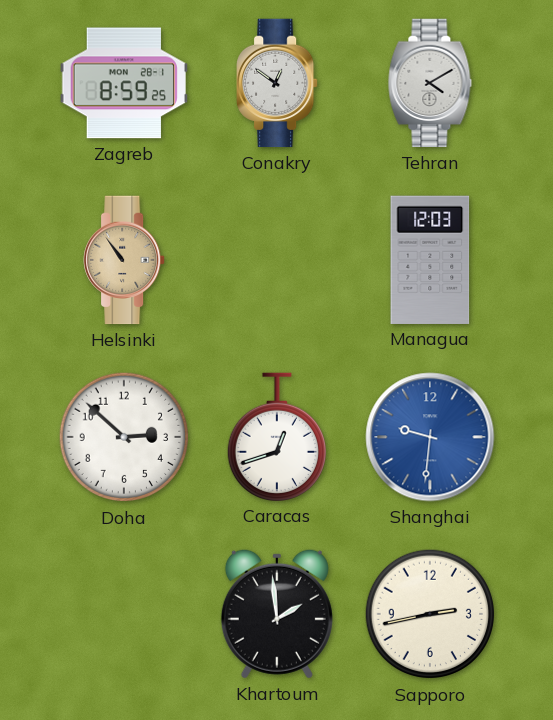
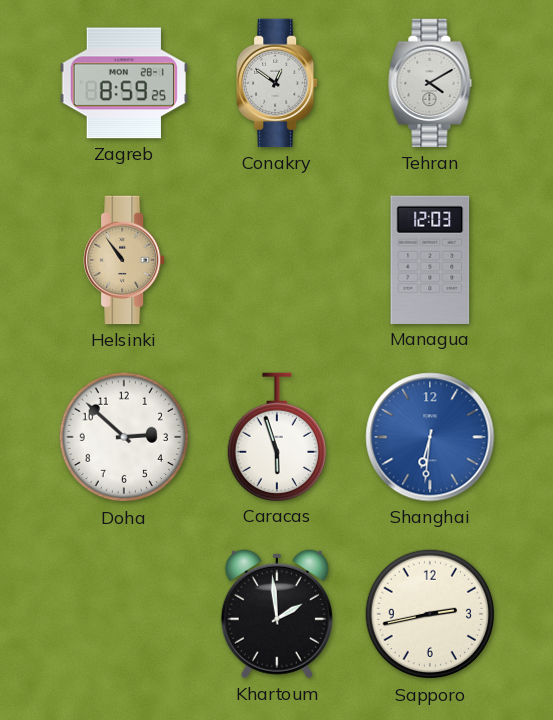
Caracas: 12:42 -> 5:57 (277, 437)
Shanghai: 9:31 -> 6:31 (430, 437)
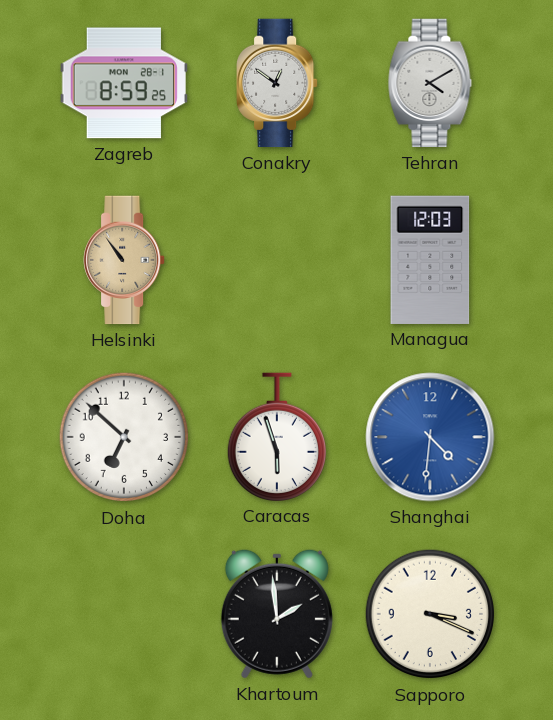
Doha: 2:52 -> 6:52 (124, 437)
Shanghai: 6:31 -> 4:31 (430, 437)
Sapporo: 2:43 -> 3:19 (430, 614)
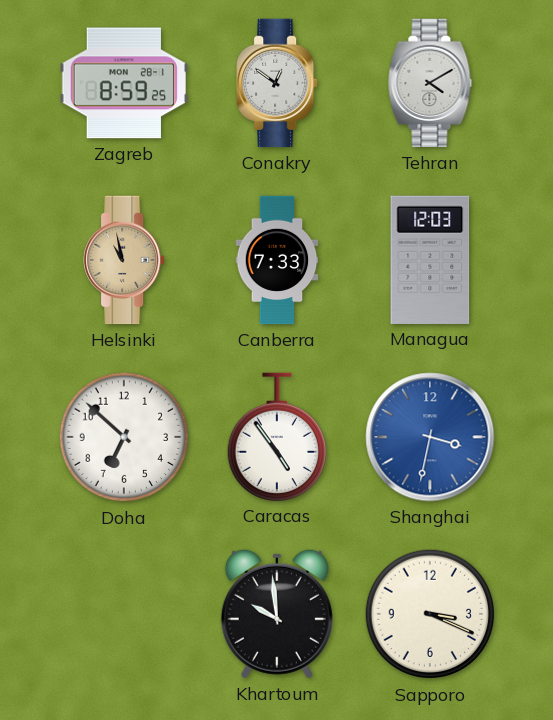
Helsinki: 10:54 -> 10:58 (124, 260)
Canberra: none -> 7:33 (277, 260)
Caracas: 5:57 -> 4:54 (277, 437)
Shanghai: 4:31 -> 3:32 (430, 437)
Khartoum: 1:59 -> 9:59 (277, 614)
